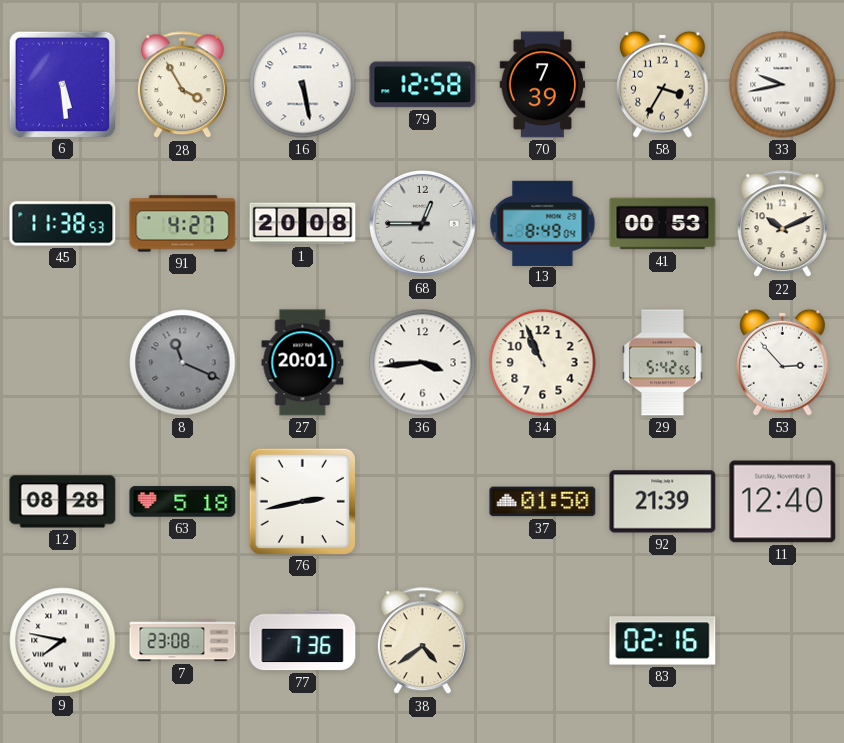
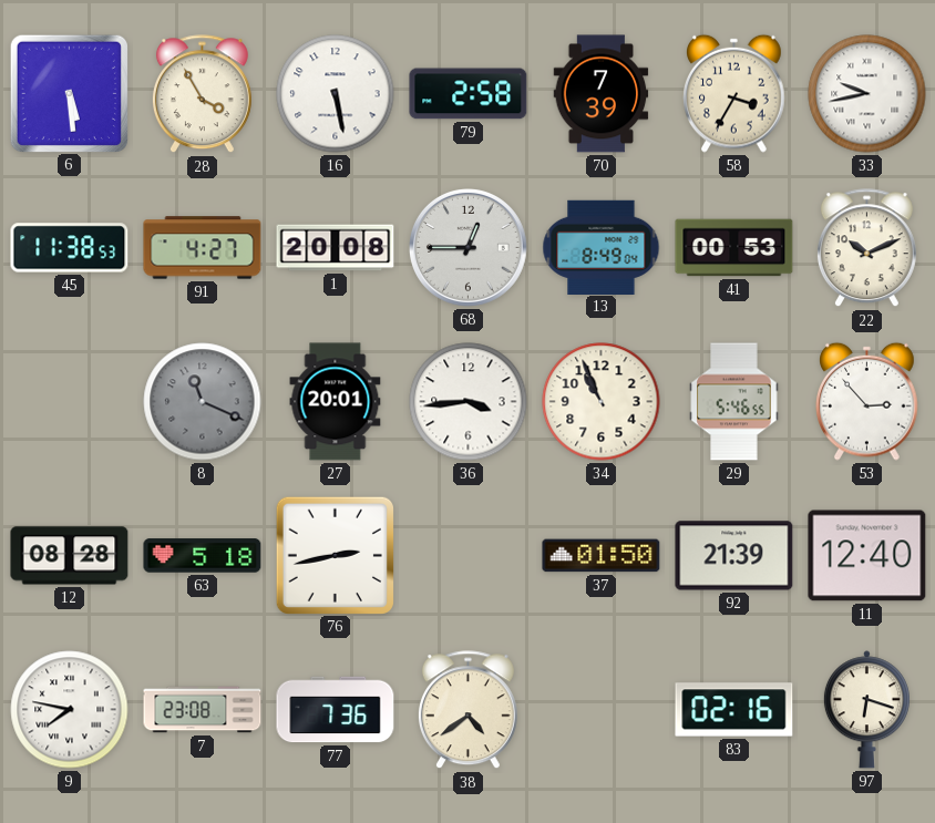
79: 12:58 -> 2:58 (469, 94)
29: 5:42 -> 5:46 (734, 402)
97: none -> 6:18 (866, 710)
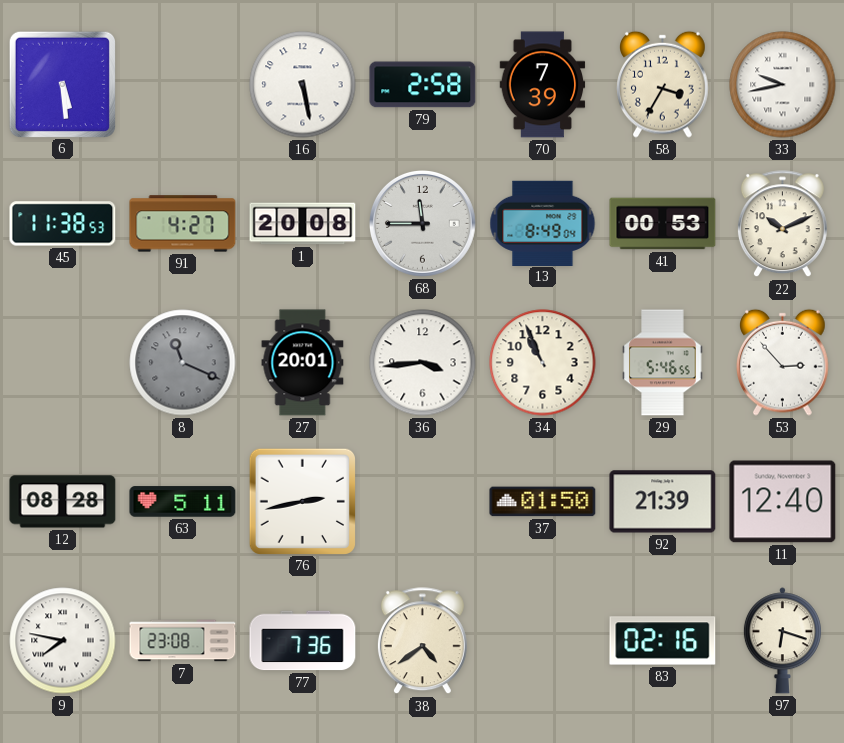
28: 3:55 -> none (202, 94)
68: 12:45 -> 11:45 (423, 224)
63: 5:18 -> 5:11 (183, 502)
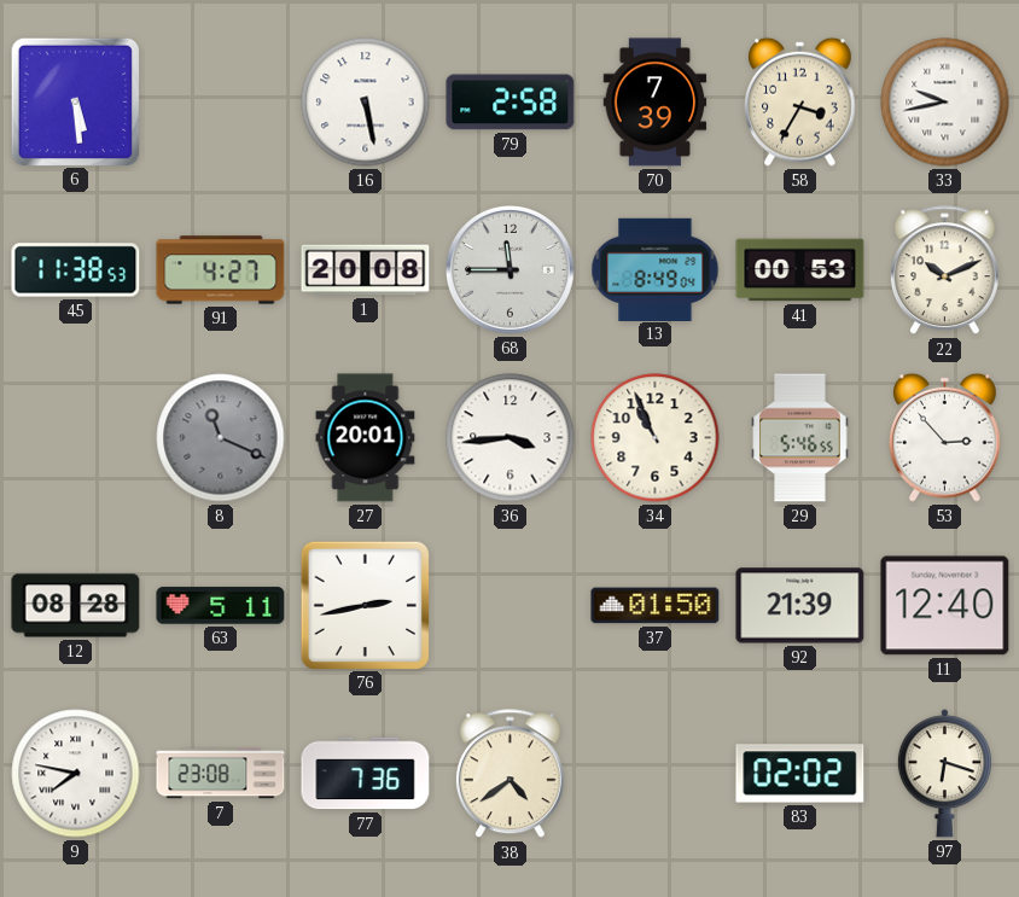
83: 02:16 -> 02:02 (800, 774)
